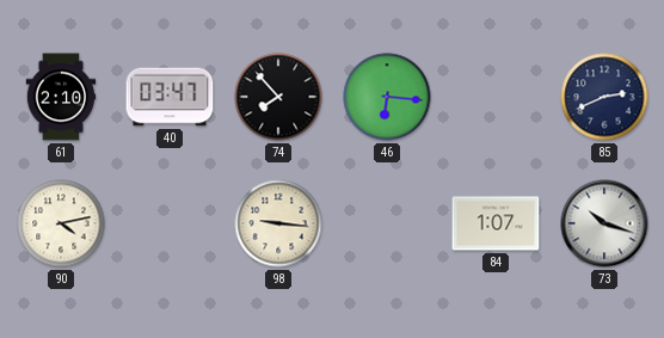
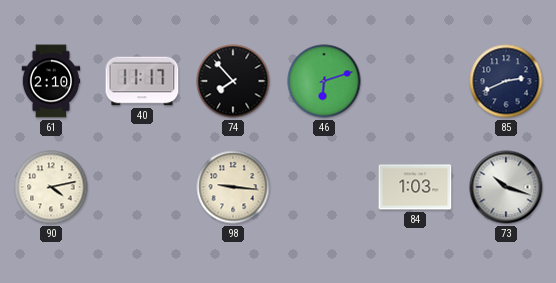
40: 03:47 -> 11:17 (142, 81)
46: 6:16 -> 6:12 (324, 81)
84: 1:07 -> 1:03 (415, 187)
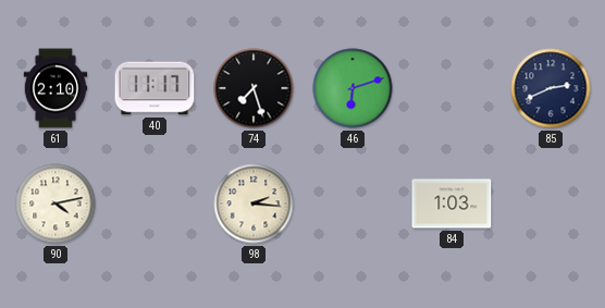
74: 7:53 -> 7:27 (254, 88)
98: 9:16 -> 2:16 (254, 204)
73: 10:18 -> none (506, 187)
